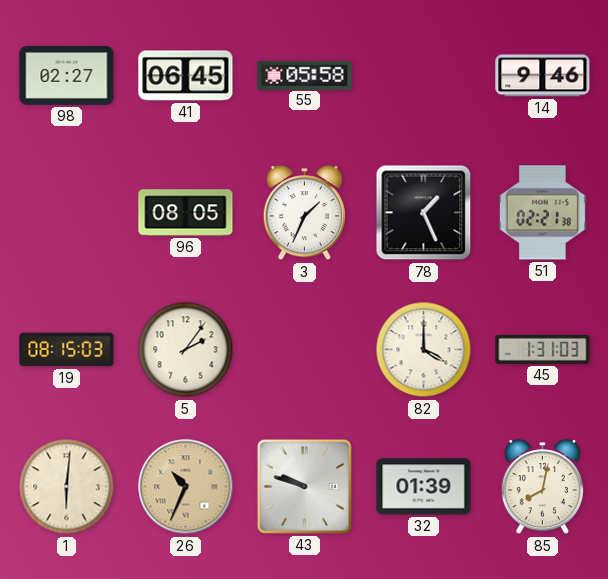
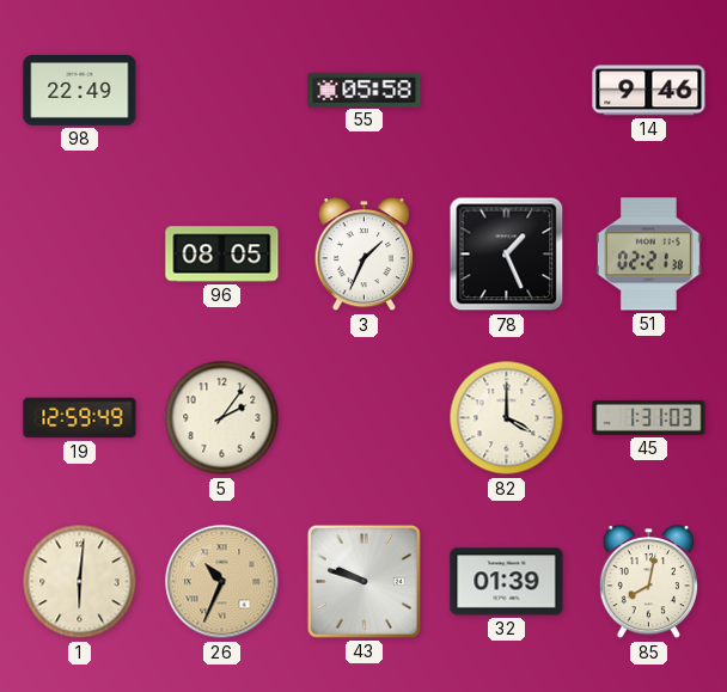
98: 02:27 -> 22:49 (80, 90)
41: 06:45 -> none (186, 76)
19: 08:15 -> 12:59 (80, 418)
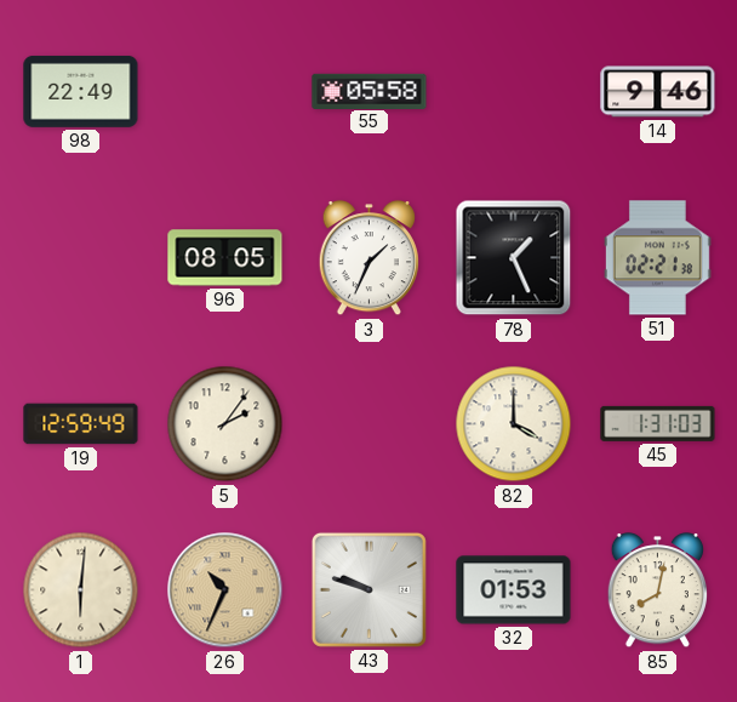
32: 01:39 -> 01:53 (514, 590)
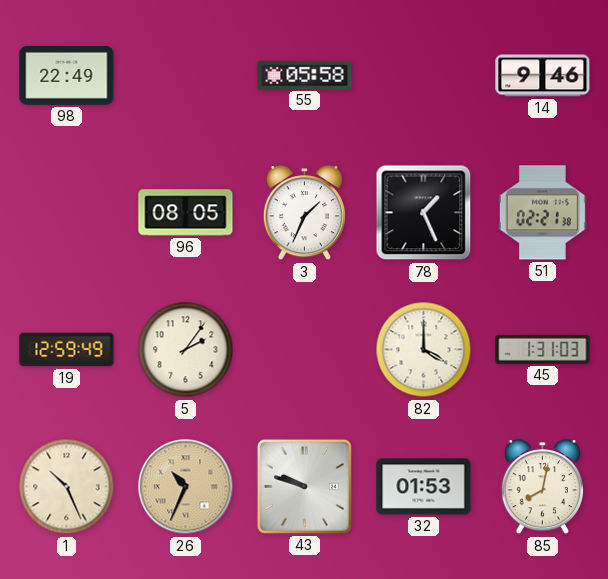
1: 6:01 -> 10:26 (67, 487)
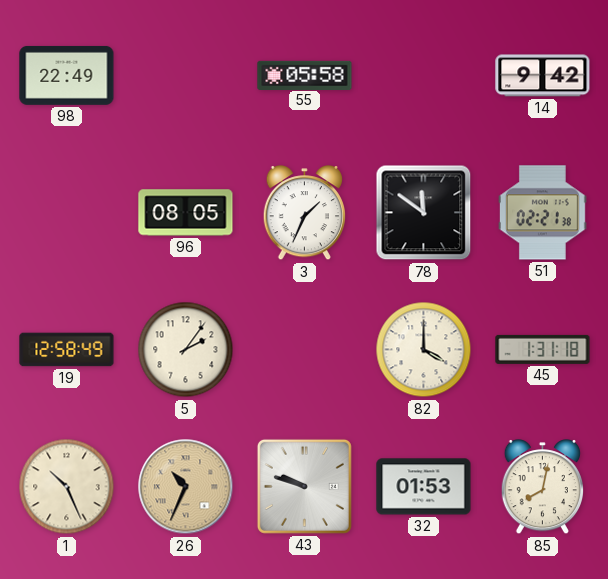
14: 9:46 -> 9:42 (543, 76)
78: 1:26 -> 11:51 (424, 213)
19: 12:59 -> 12:58 (67, 350)
45: 1:31:03 -> 1:31:18 (543, 349)
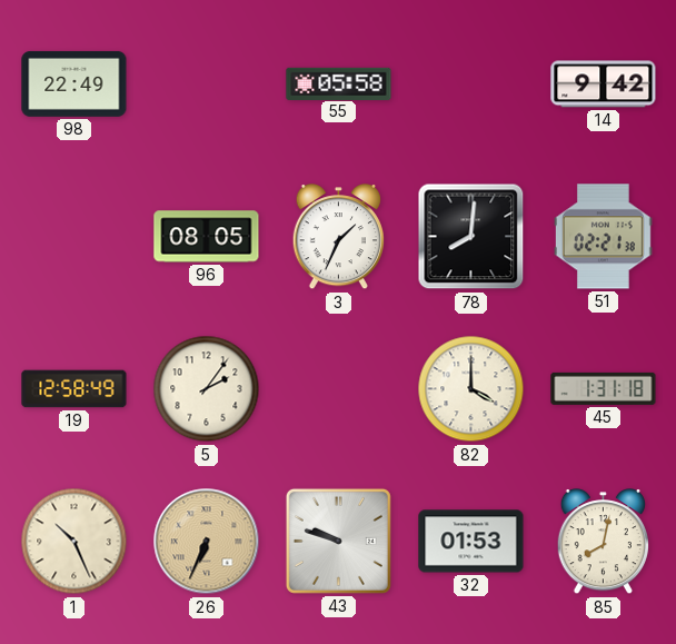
78: 11:51 -> 8:01 (471, 237)
26: 10:34 -> 6:34 (207, 542)
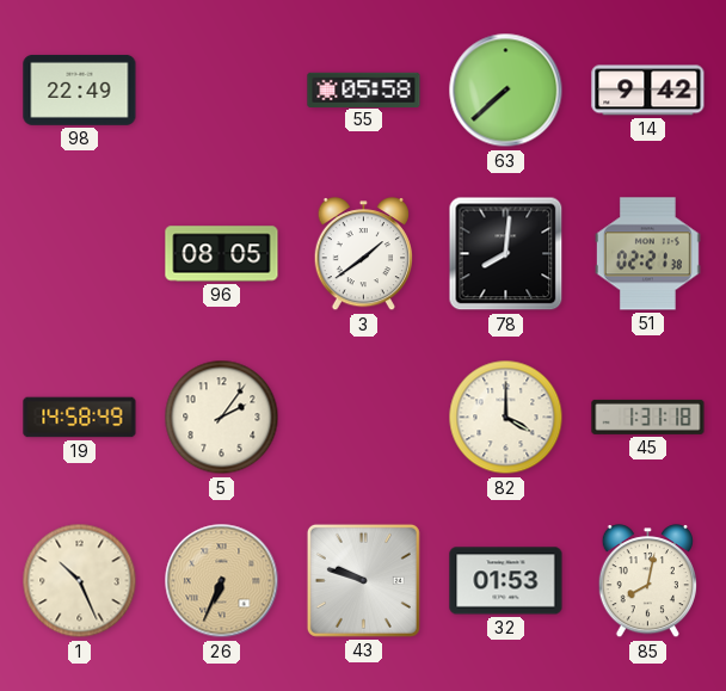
63: none -> 7:38 (506, 91)
3: 1:34 -> 1:39 (363, 254)
19: 12:58 -> 14:58 (80, 418)
